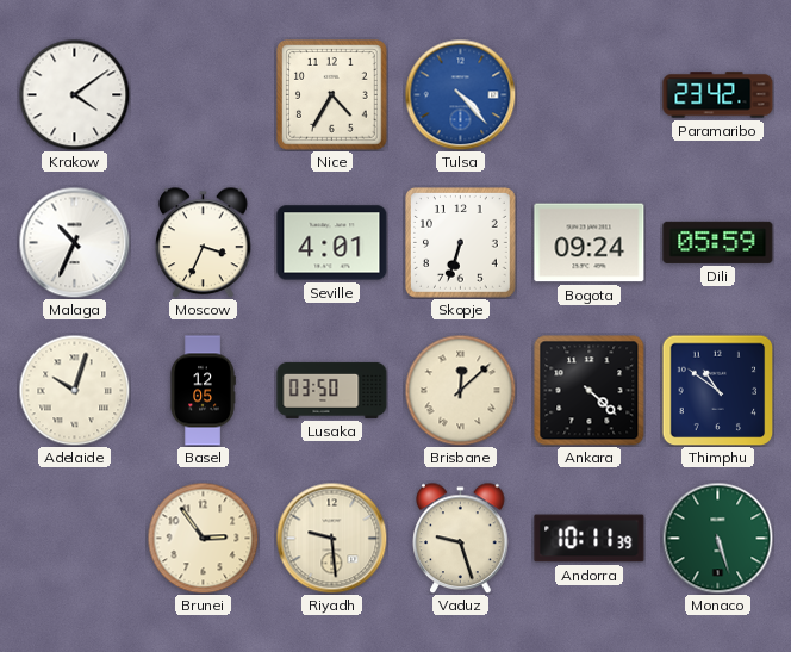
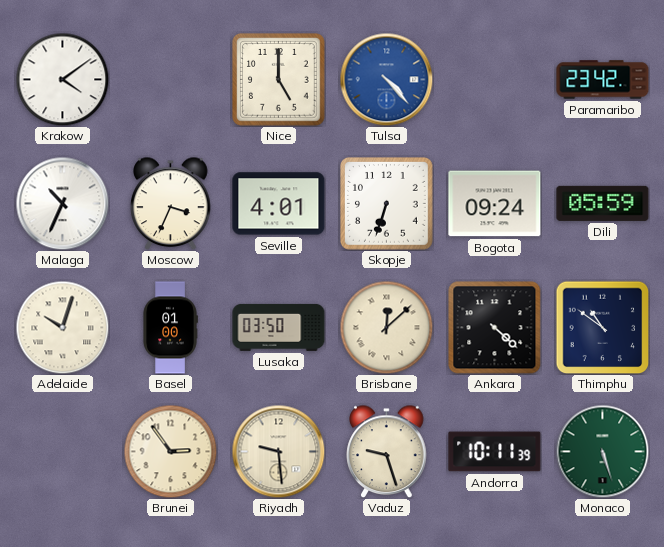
Nice: 4:35 -> 5:00 (279, 80)
Basel: 12:05 -> 01:00 (170, 328)
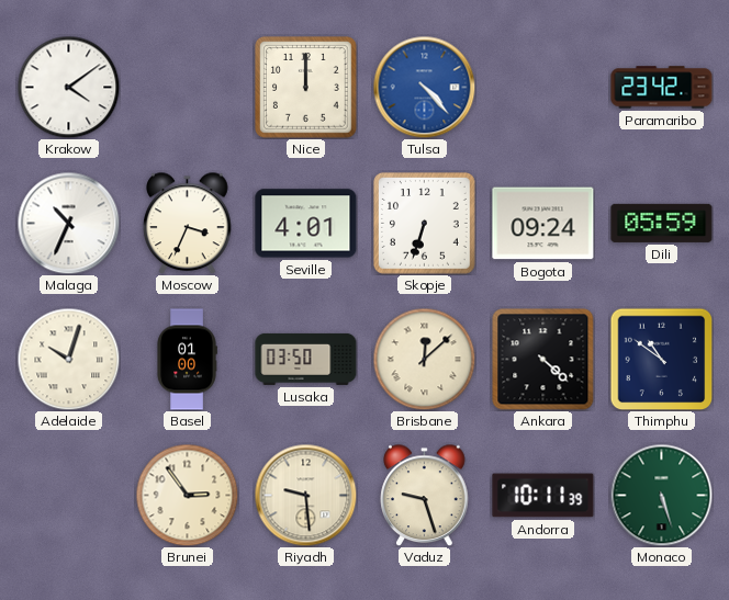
Nice: 5:00 -> 12:00 (306, 88)
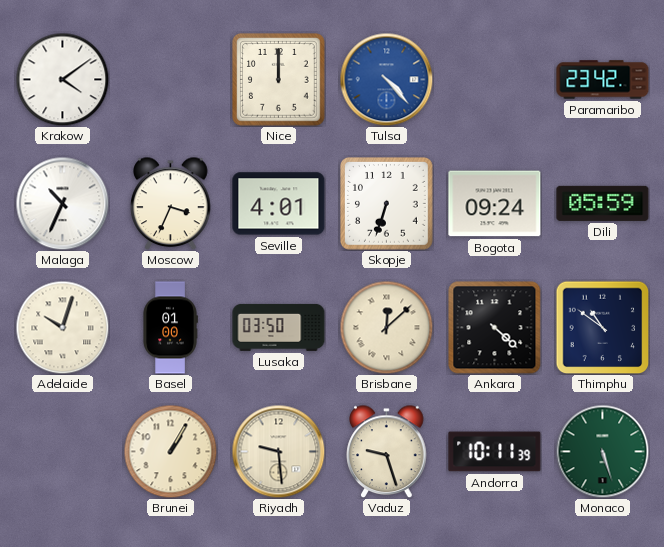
Brunei: 2:54 -> 1:05 (170, 451)
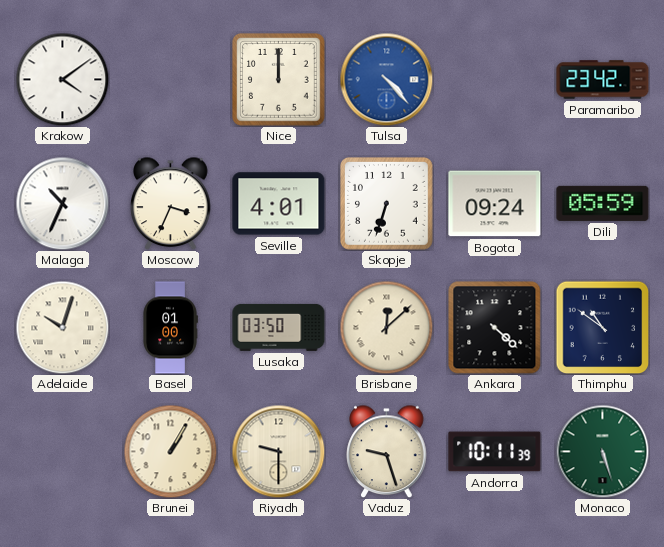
Riyadh: 9:29 -> 9:30 (278, 451)
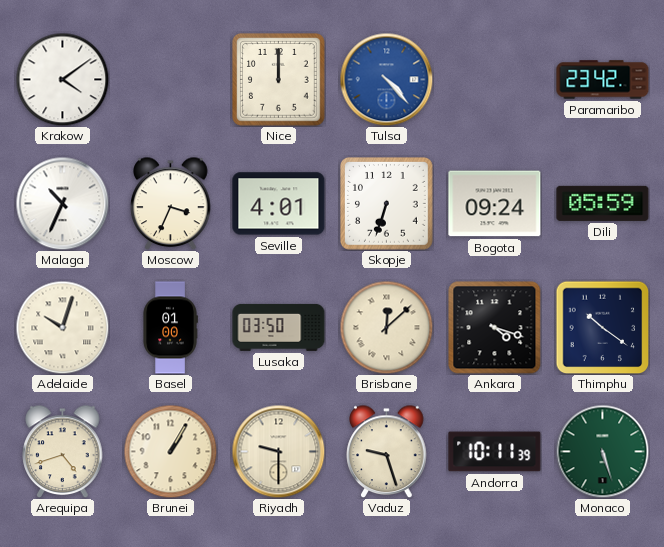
Ankara: 4:22 -> 4:18 (495, 328)
Thimphu: 10:51 -> 10:21 (602, 327)
Arequipa: none -> 4:42 (63, 451)
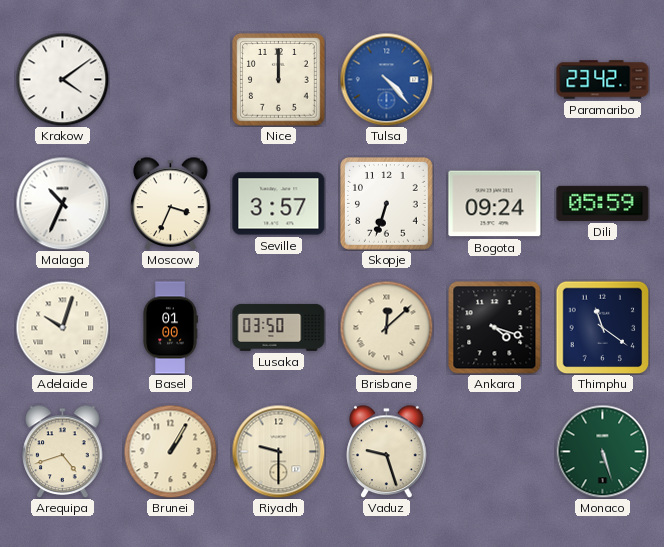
Seville: 4:01 -> 3:57 (279, 204)
Thimphu: 10:21 -> 11:21 (602, 327)
Andorra: 10:11 -> none (495, 452)
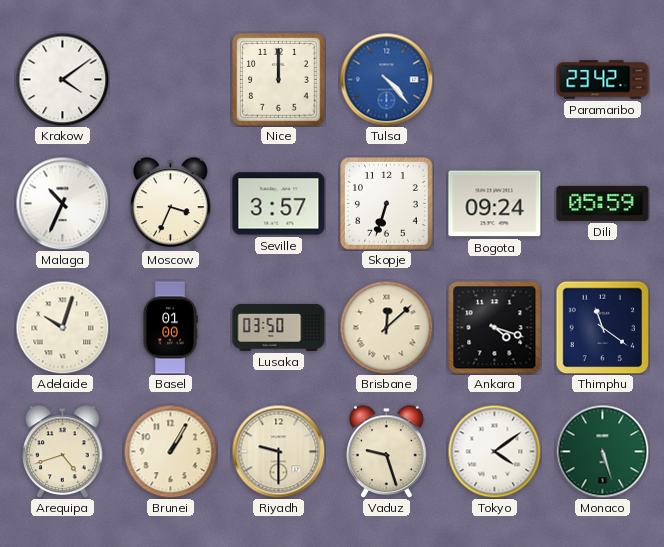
Tokyo: none -> 4:09 (494, 451)
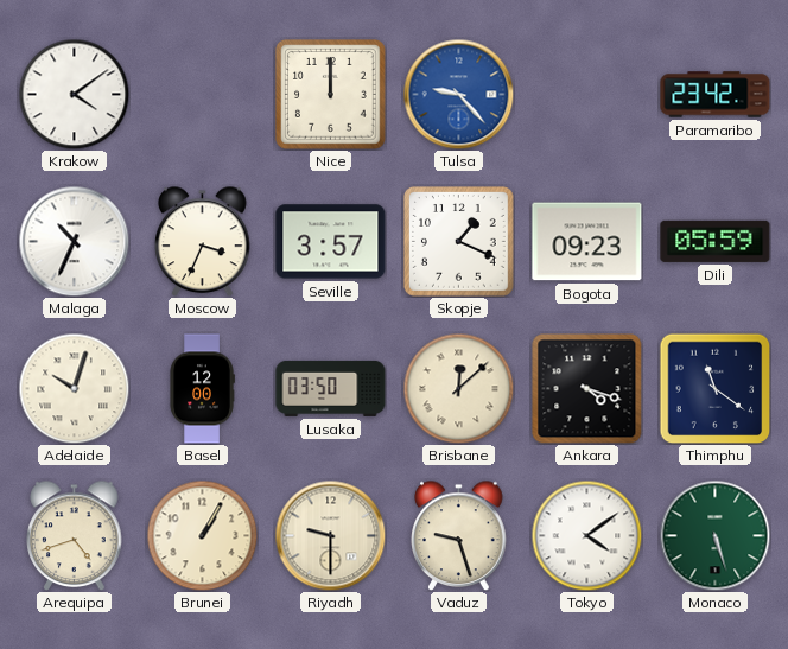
Tulsa: 4:23 -> 9:23 (458, 94)
Skopje: 6:33 -> 1:19 (459, 242)
Bogota: 09:24 -> 09:23 (587, 242)
Basel: 01:00 -> 12:00 (202, 389)
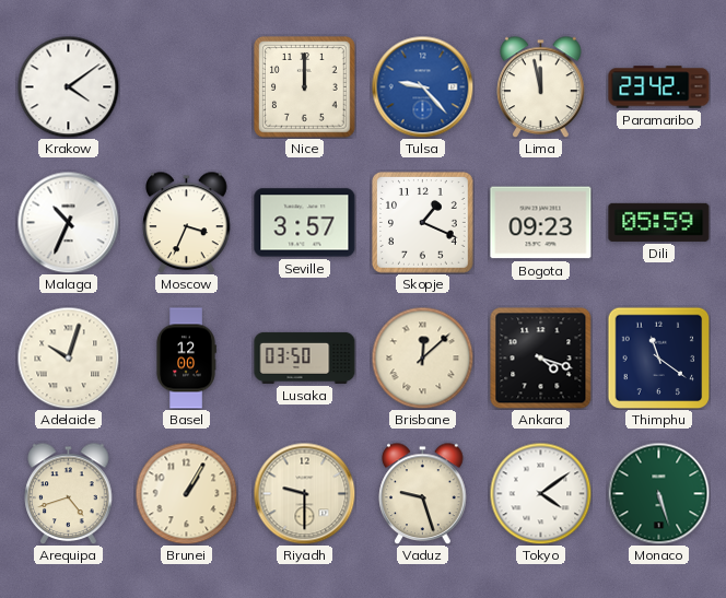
Lima: none -> 11:58 (541, 86)
